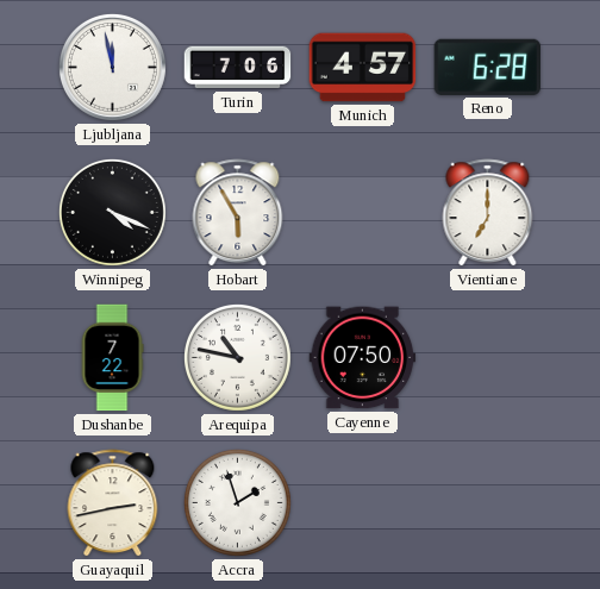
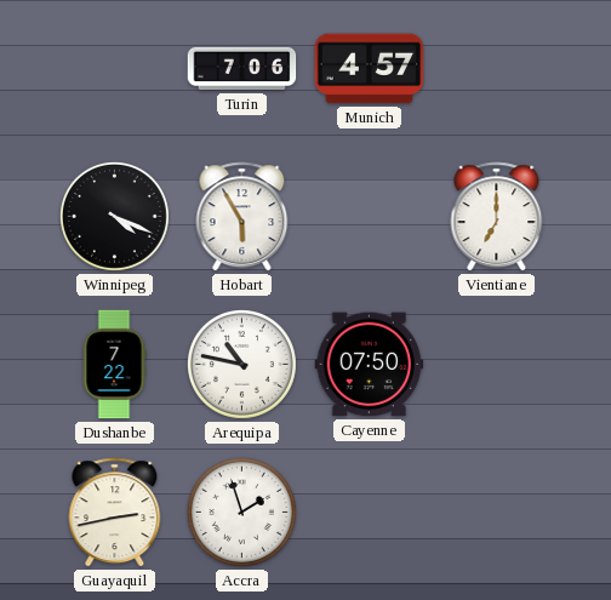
Ljubljana: 11:58 -> none (112, 67)
Reno: 6:28 -> none (488, 67)
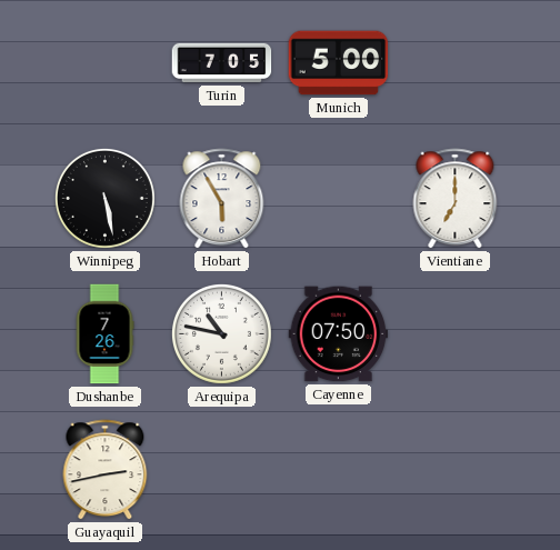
Turin: 7:06 -> 7:05 (222, 63)
Munich: 4:57 -> 5:00 (339, 63)
Winnipeg: 4:19 -> 5:28 (104, 198)
Dushanbe: 7:22 -> 7:26 (104, 334)
Accra: 1:57 -> none (241, 512)
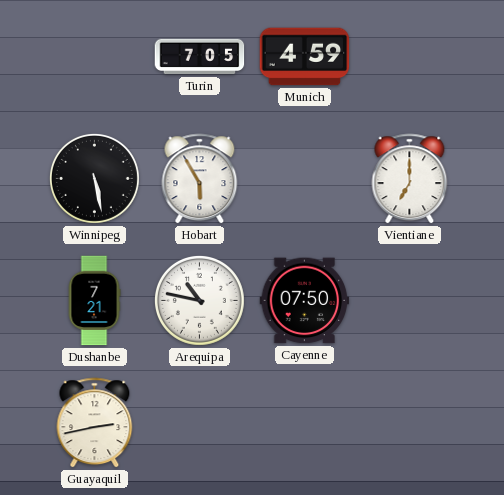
Munich: 5:00 -> 4:59 (305, 57)
Dushanbe: 7:26 -> 7:21 (94, 301)
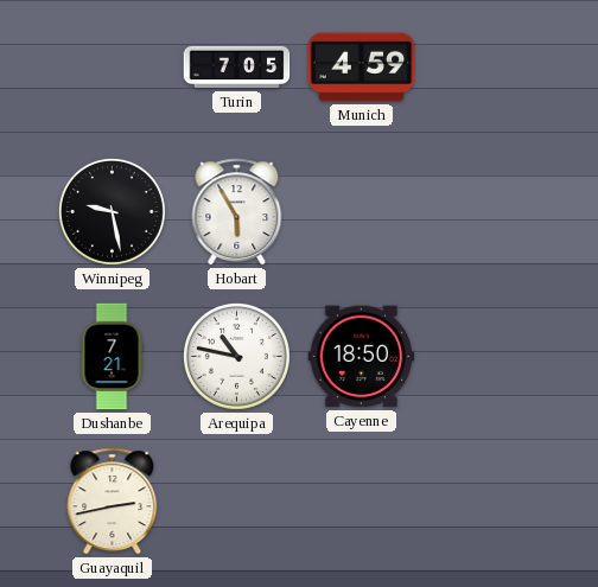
Winnipeg: 5:28 -> 9:28 (112, 211)
Vientiane: 7:00 -> none (410, 179)
Cayenne: 07:50 -> 18:50 (362, 357)
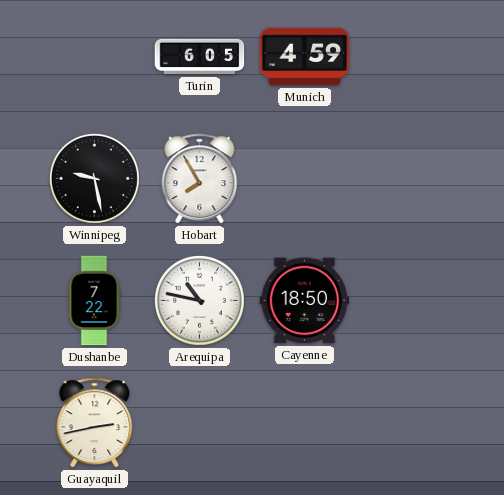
Turin: 7:05 -> 6:05 (200, 57)
Hobart: 5:55 -> 7:55 (200, 179)
Dushanbe: 7:21 -> 7:22 (94, 301)
